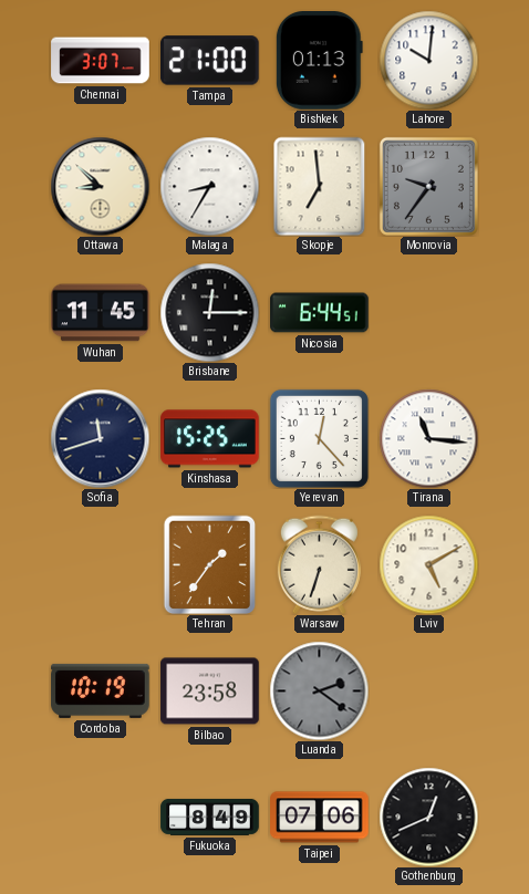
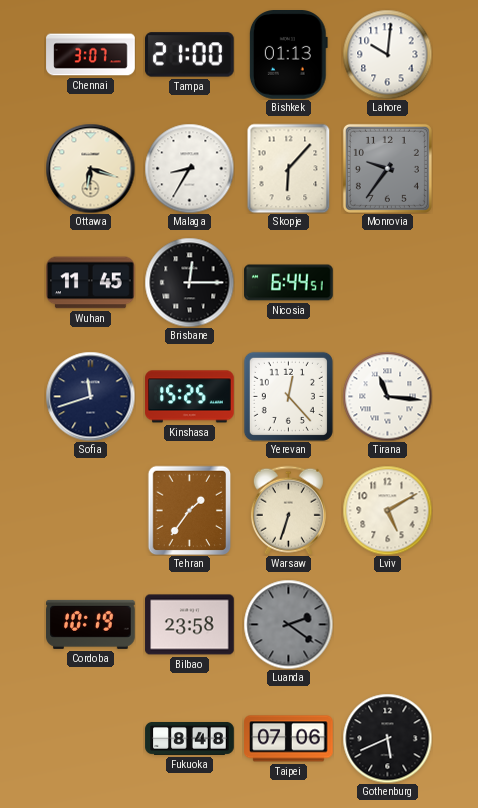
Ottawa: 8:52 -> 6:18 (90, 168)
Skopje: 6:59 -> 6:07 (289, 168)
Fukuoka: 8:49 -> 8:48 (190, 738)
Gothenburg: 12:41 -> 5:41 (387, 738)
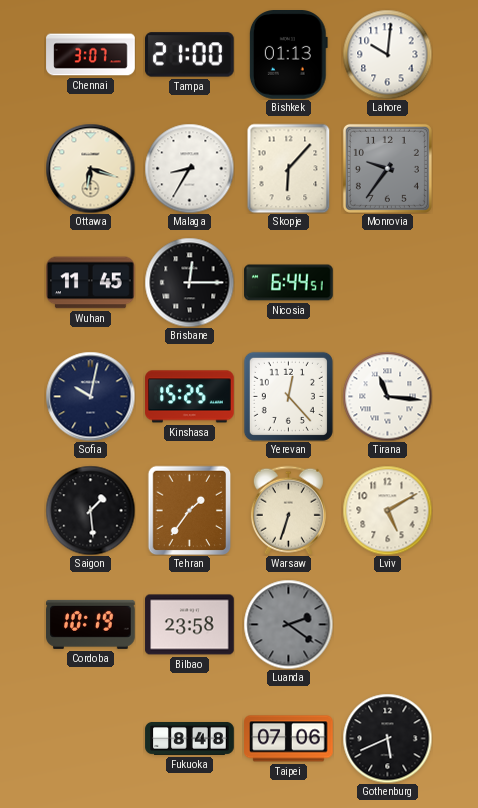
Sofia: 11:42 -> 10:02 (90, 396)
Saigon: none -> 1:29 (90, 510)
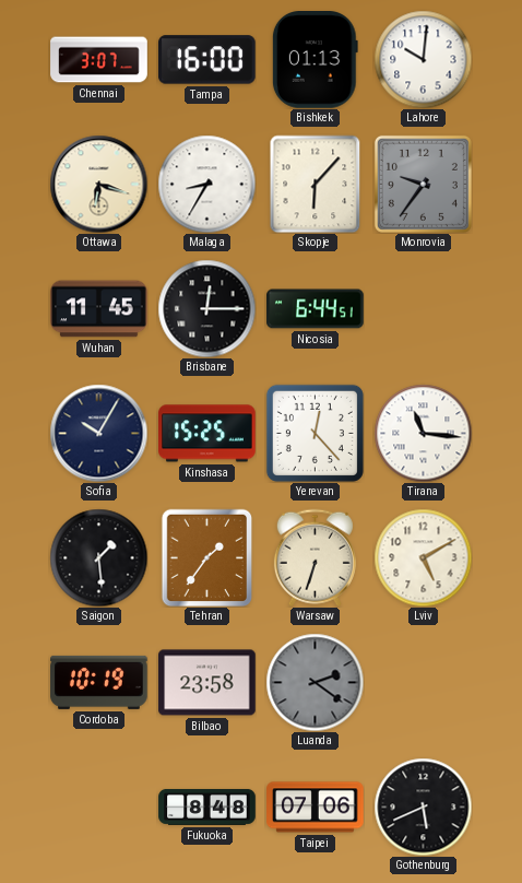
Tampa: 21:00 -> 16:00 (207, 60)
Sofia: 10:02 -> 10:05 (98, 433)
